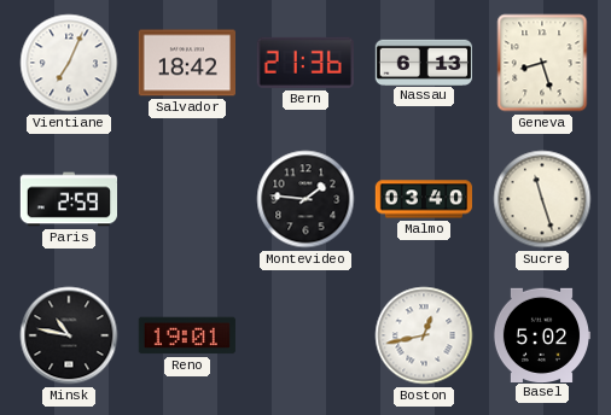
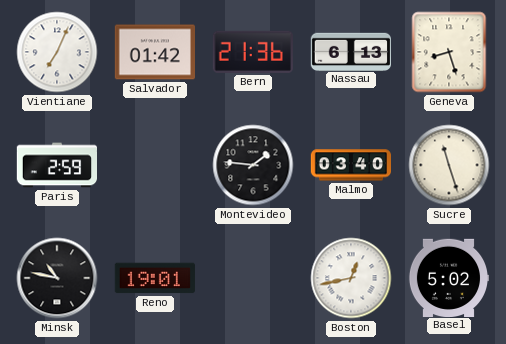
Salvador: 18:42 -> 01:42 (154, 52)
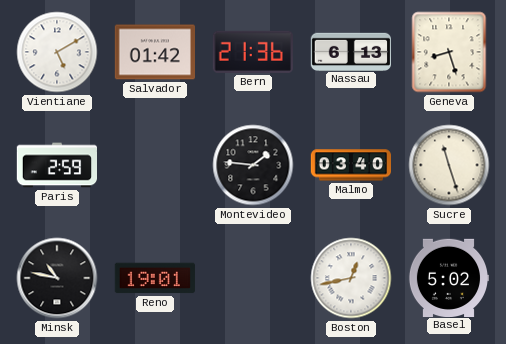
Vientiane: 7:04 -> 5:10 (57, 52)
